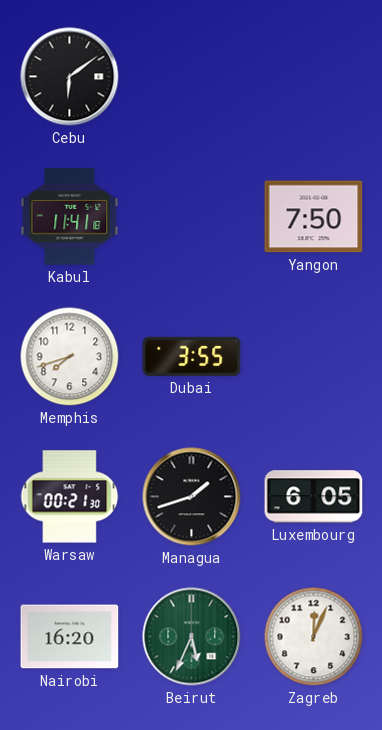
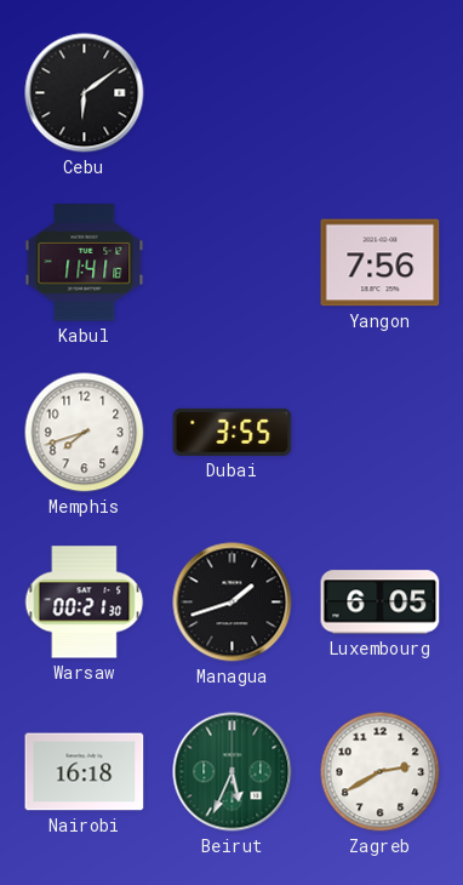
Yangon: 7:50 -> 7:56 (381, 263)
Nairobi: 16:20 -> 16:18 (85, 772)
Zagreb: 12:04 -> 2:40 (381, 772)
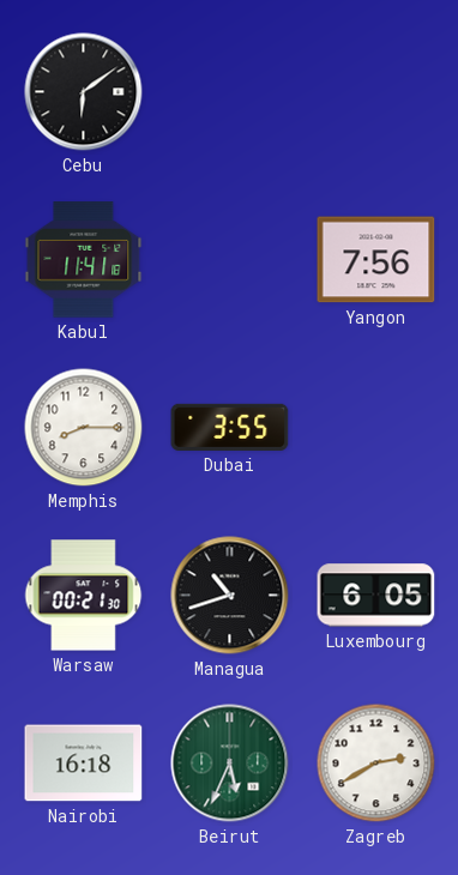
Memphis: 7:42 -> 8:15 (84, 428)
Managua: 1:42 -> 10:42 (230, 596)
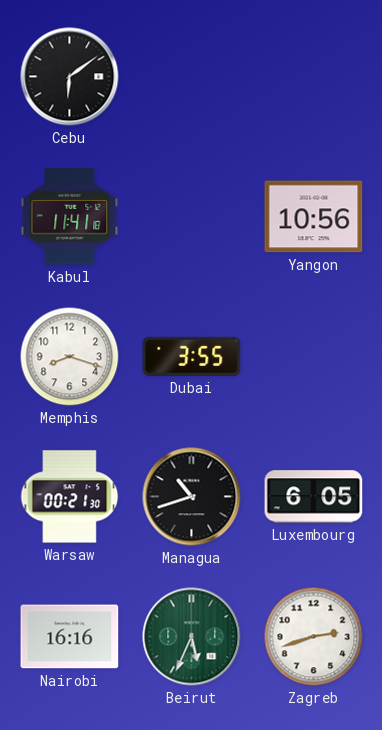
Yangon: 7:56 -> 10:56 (314, 217)
Memphis: 8:15 -> 8:18 (70, 357)
Nairobi: 16:18 -> 16:16 (70, 637)
Zagreb: 2:40 -> 2:42 (314, 637)
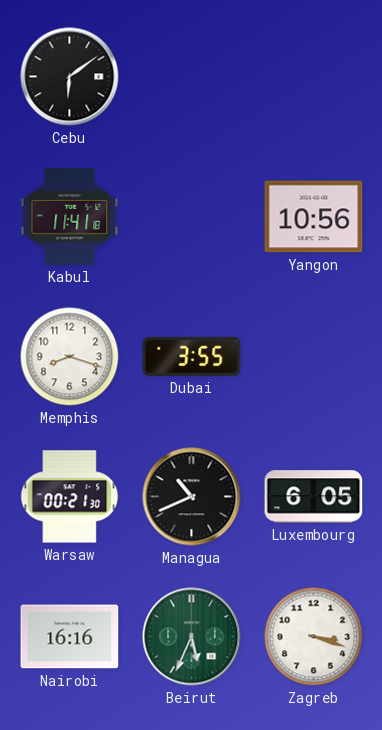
Managua: 10:42 -> 10:41 (192, 497)
Zagreb: 2:42 -> 3:18 (314, 637)
